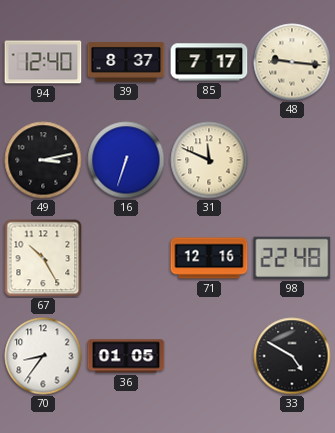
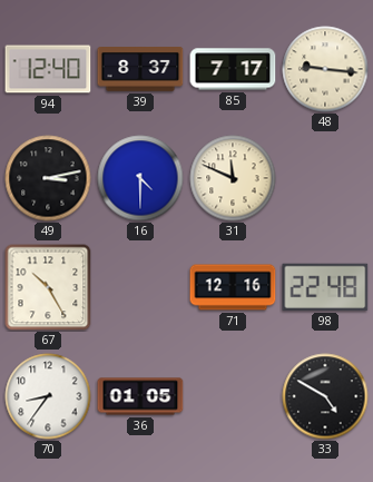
16: 6:33 -> 4:30 (140, 178)
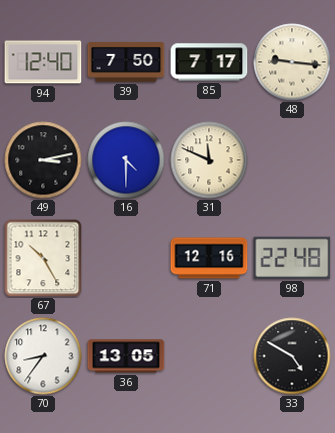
39: 8:37 -> 7:50 (126, 63)
36: 01:05 -> 13:05 (126, 356)
